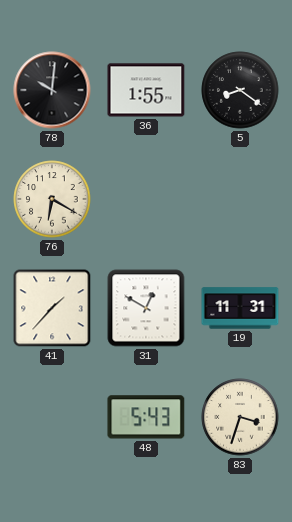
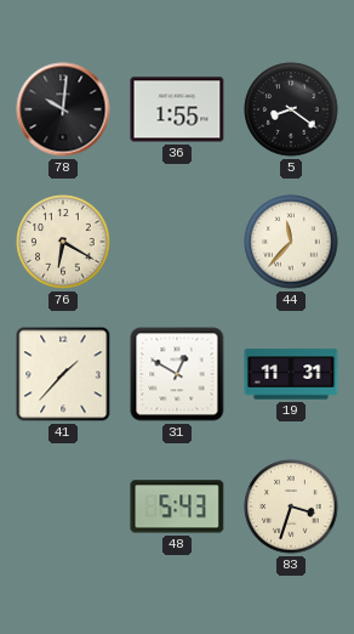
44: none -> 11:37 (291, 242)
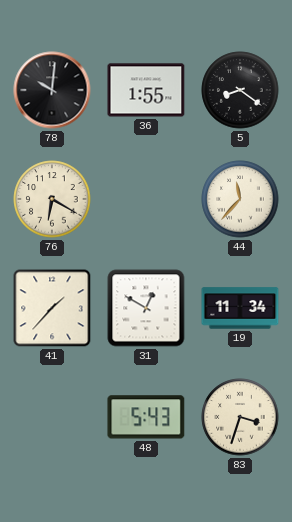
19: 11:31 -> 11:34 (240, 308)
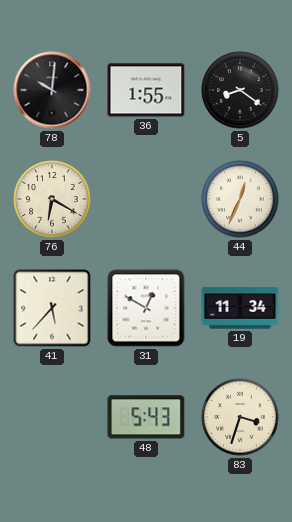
44: 11:37 -> 12:34 (240, 199)
41: 1:37 -> 5:37 (52, 308)
